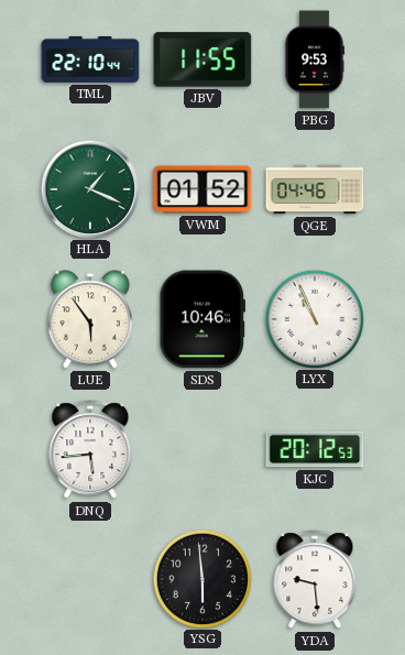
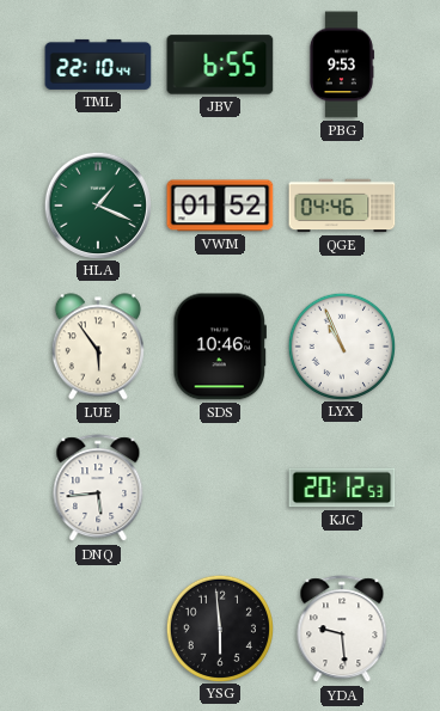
JBV: 11:55 -> 6:55 (220, 65)
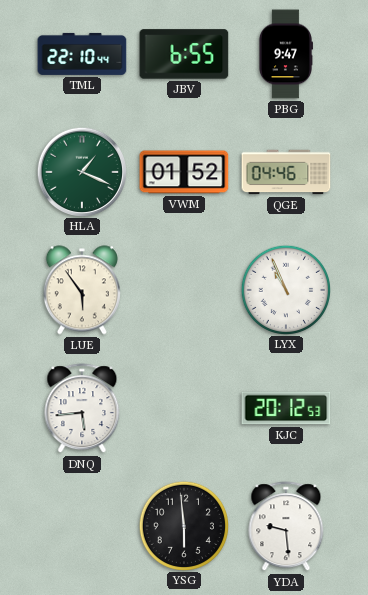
PBG: 9:53 -> 9:47 (285, 54)
SDS: 10:46 -> none (220, 347)
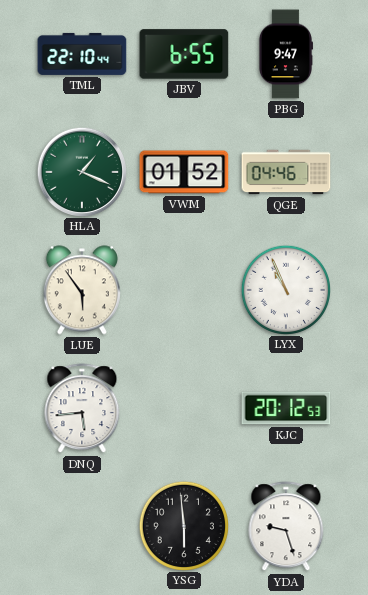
YDA: 9:29 -> 9:27 (286, 527)
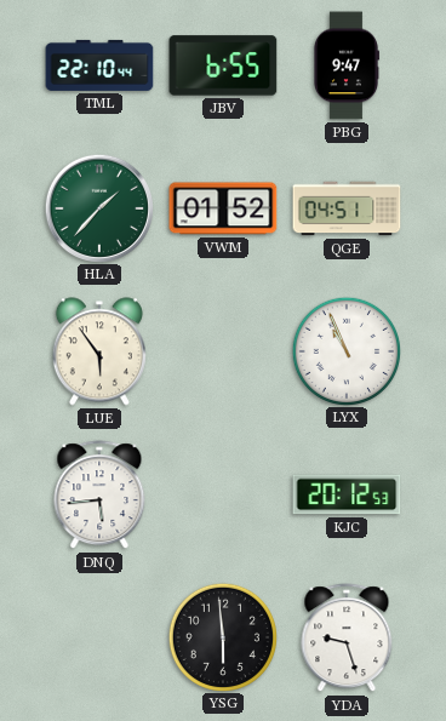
HLA: 1:19 -> 1:37 (98, 207)
QGE: 04:46 -> 04:51 (347, 208)
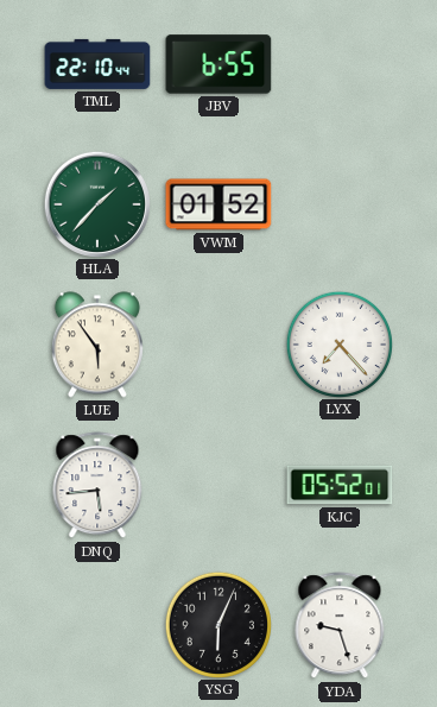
PBG: 9:47 -> none (345, 65)
QGE: 04:51 -> none (347, 208)
LYX: 10:56 -> 7:23 (338, 343)
KJC: 20:12 -> 05:52 (340, 485)
YSG: 5:59 -> 6:04 (217, 624)
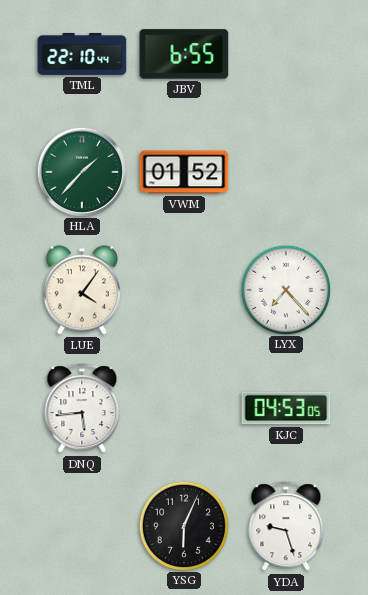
LUE: 5:54 -> 4:06 (82, 290)
KJC: 05:52 -> 04:53 (286, 408)
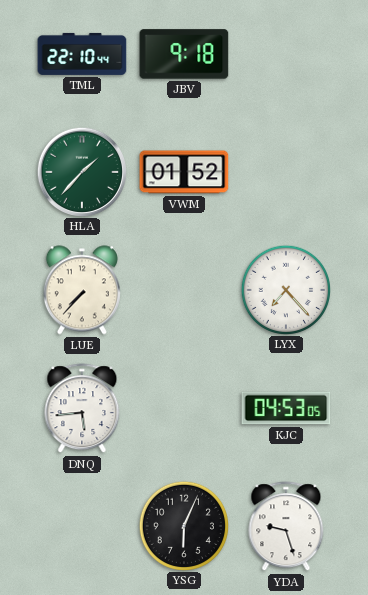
JBV: 6:55 -> 9:18 (184, 54)
LUE: 4:06 -> 7:37 (82, 290)
